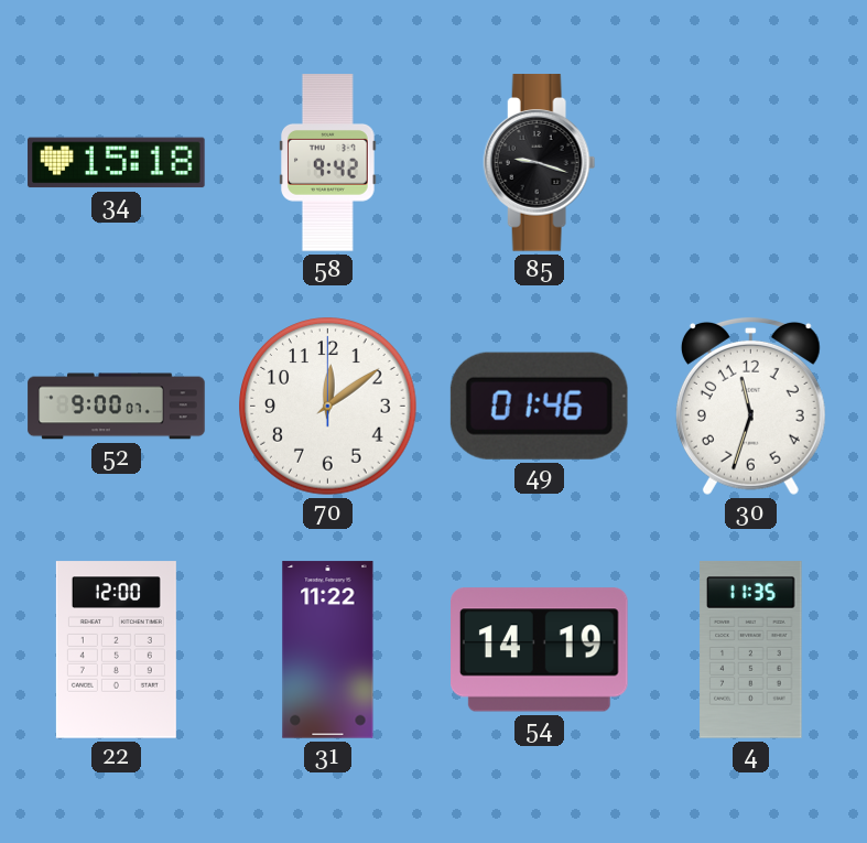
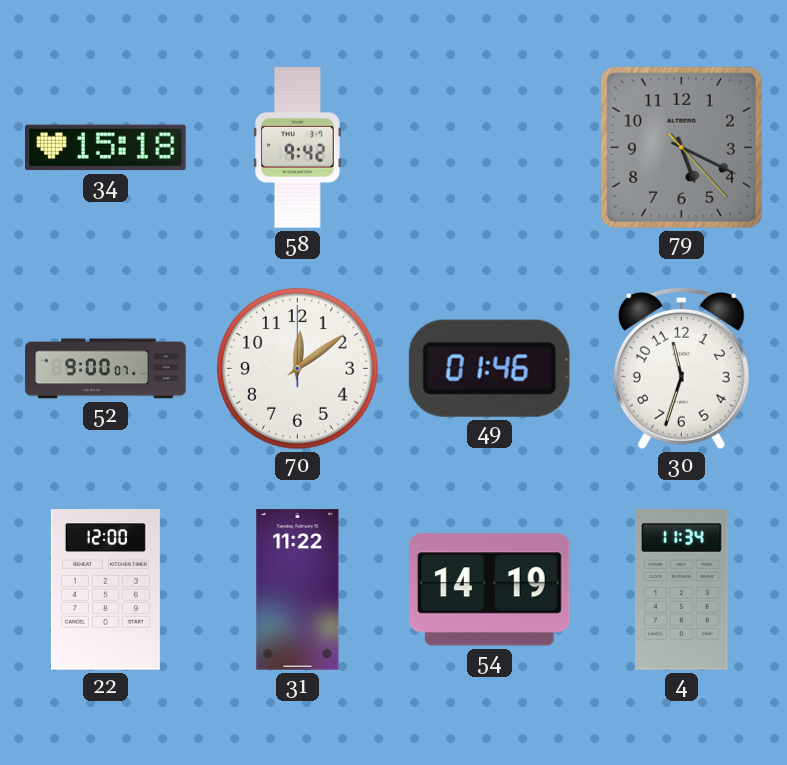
85: 9:18 -> none (540, 163)
79: none -> 5:19 (681, 147)
4: 11:35 -> 11:34 (682, 590)
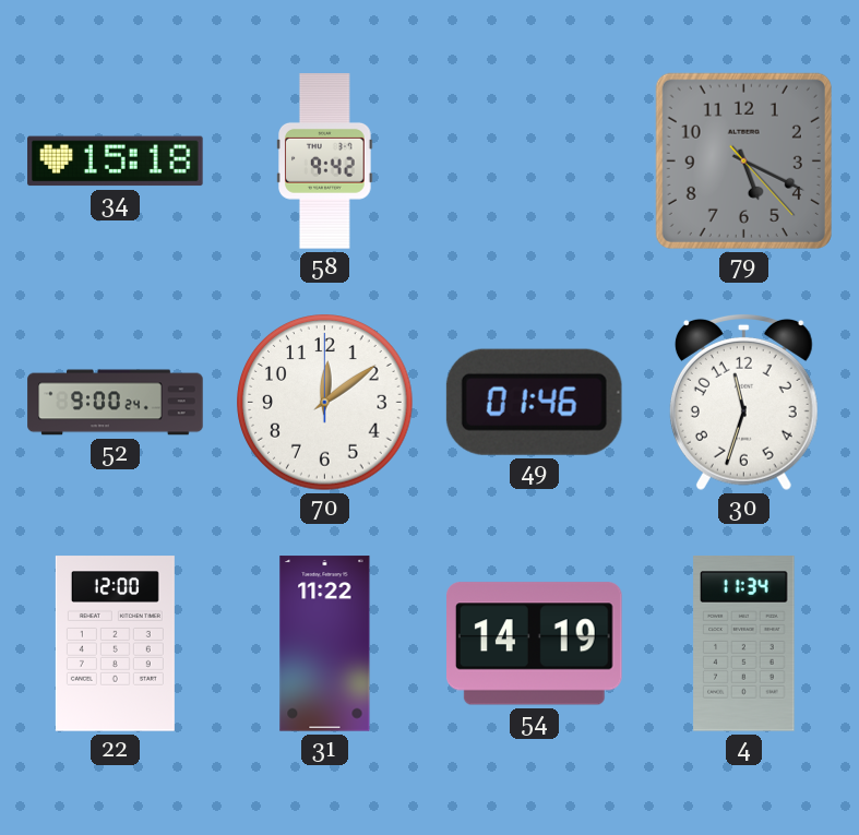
52: 9:00:07 -> 9:00:24 (116, 403)
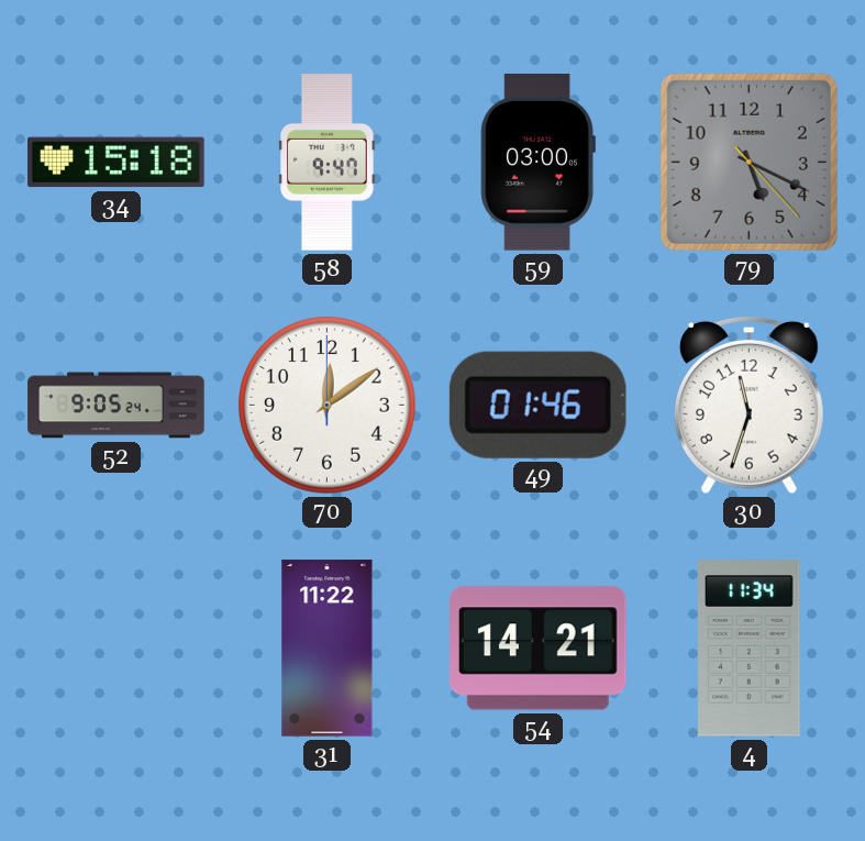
58: 9:42 -> 9:47 (328, 163)
59: none -> 03:00 (537, 163)
52: 9:00 -> 9:05 (117, 406)
22: 12:00 -> none (115, 644)
54: 14:19 -> 14:21 (539, 649)
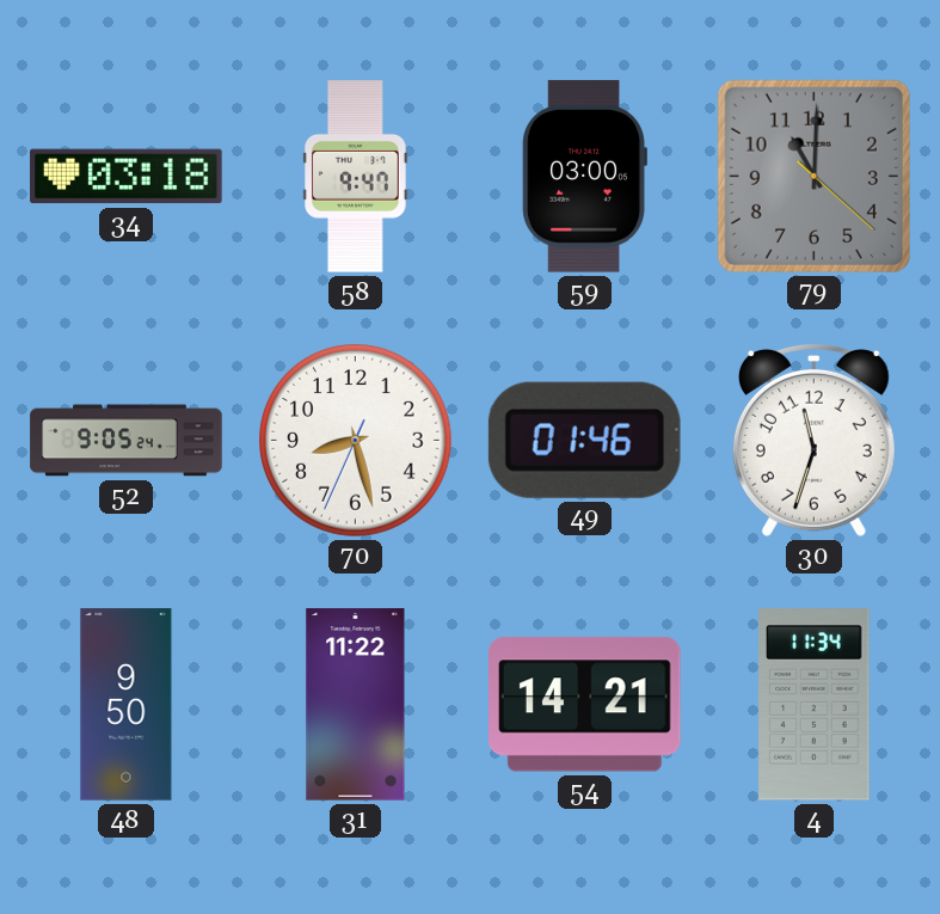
34: 15:18 -> 03:18 (127, 177)
79: 5:19 -> 11:00 (813, 176)
70: 12:09 -> 8:27 (356, 441)
48: none -> 9:50 (127, 705)
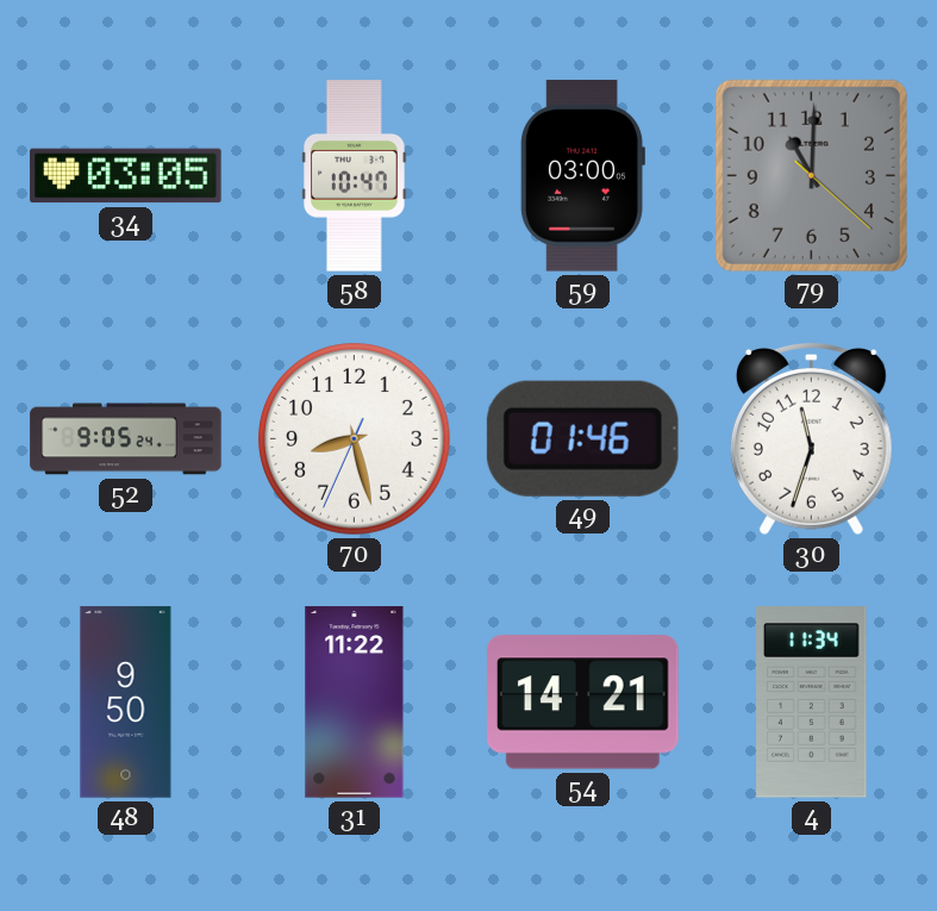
34: 03:18 -> 03:05 (126, 176)
58: 9:47 -> 10:47 (355, 176)
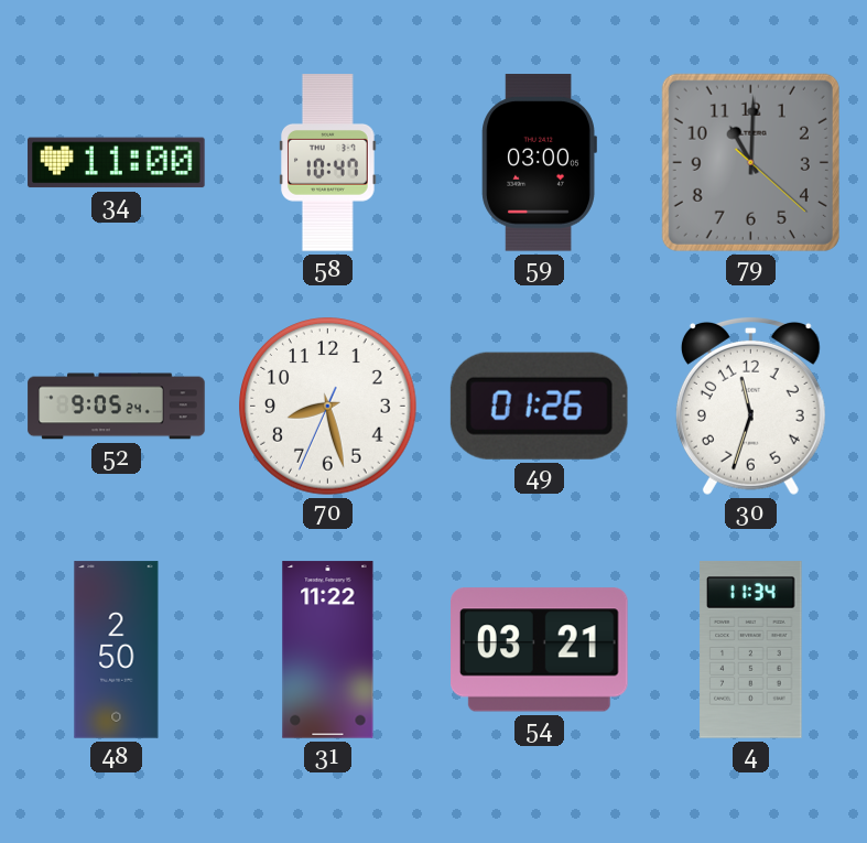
34: 03:05 -> 11:00 (117, 163)
49: 01:46 -> 01:26 (539, 406)
48: 9:50 -> 2:50 (117, 650)
54: 14:21 -> 03:21 (540, 650)
